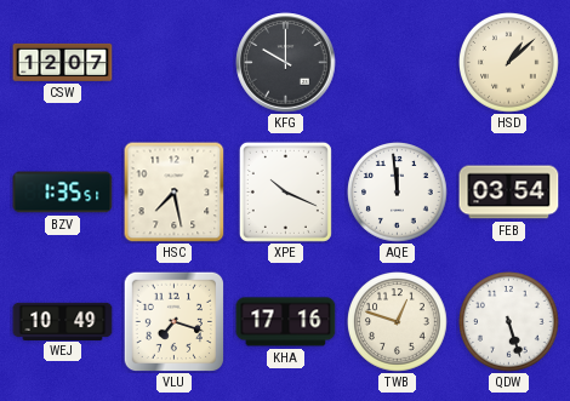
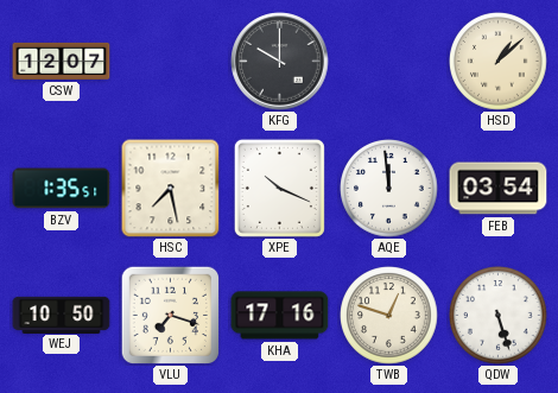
WEJ: 10:49 -> 10:50 (62, 315)
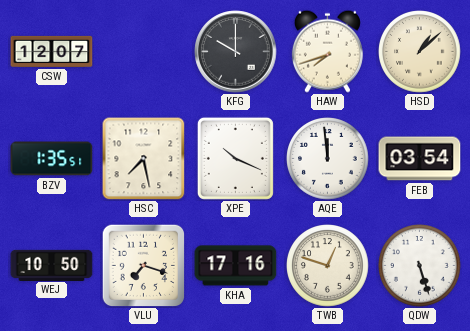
HAW: none -> 7:42 (327, 51)
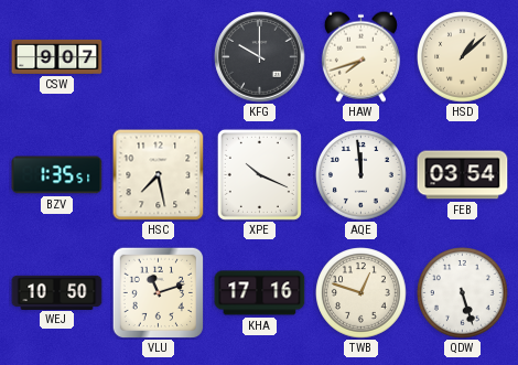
CSW: 12:07 -> 9:07 (57, 56)
VLU: 7:18 -> 11:12 (158, 292)
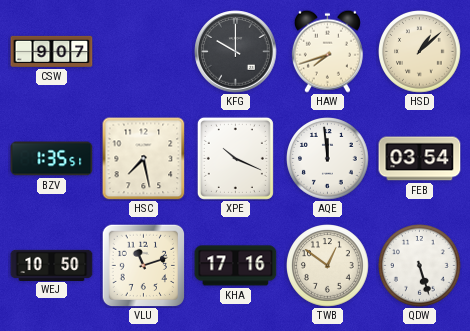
TWB: 12:48 -> 12:51 (328, 266)
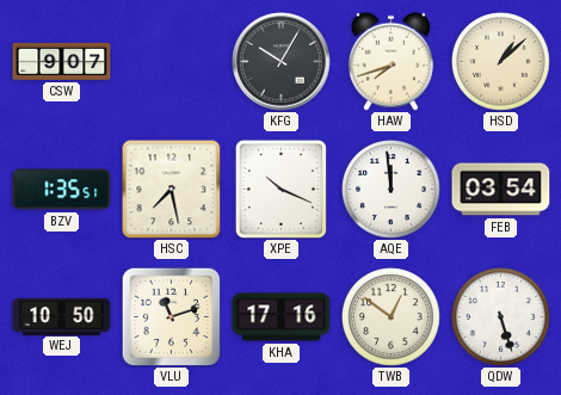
KFG: 10:00 -> 10:05 (282, 62)
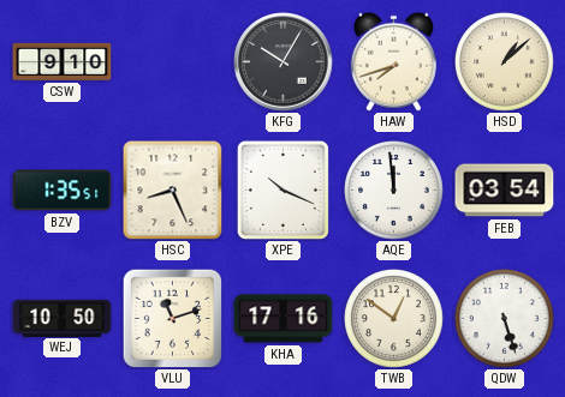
CSW: 9:07 -> 9:10 (63, 61)
HSC: 7:28 -> 8:26 (172, 190)
